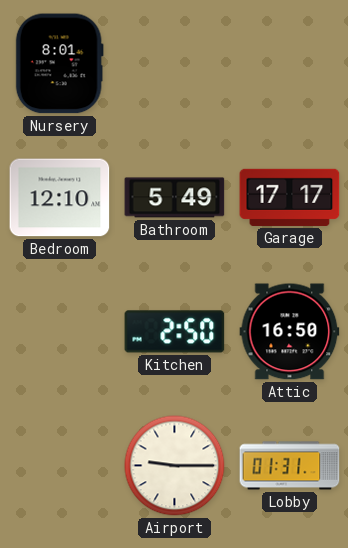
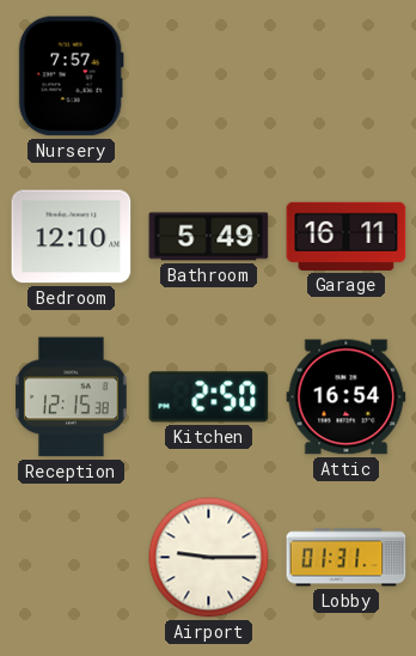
Nursery: 8:01 -> 7:57 (71, 77)
Garage: 17:17 -> 16:11 (347, 236)
Reception: none -> 12:15 (72, 397)
Attic: 16:50 -> 16:54 (347, 397)
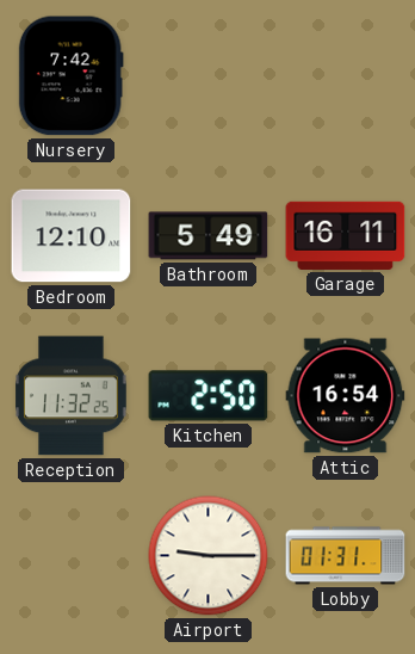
Nursery: 7:57 -> 7:42 (70, 76)
Reception: 12:15 -> 11:32 (72, 396)
